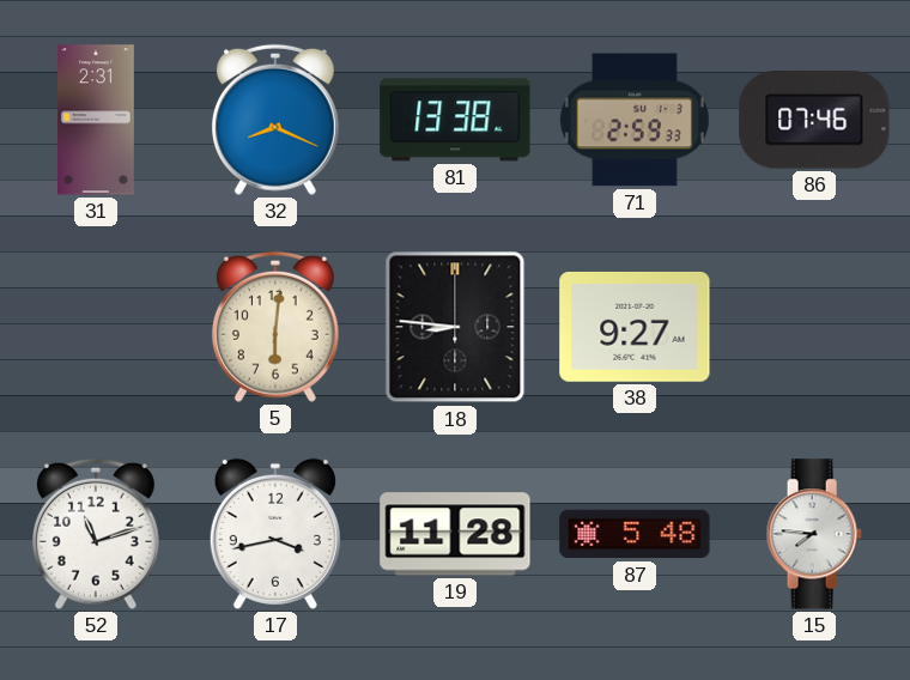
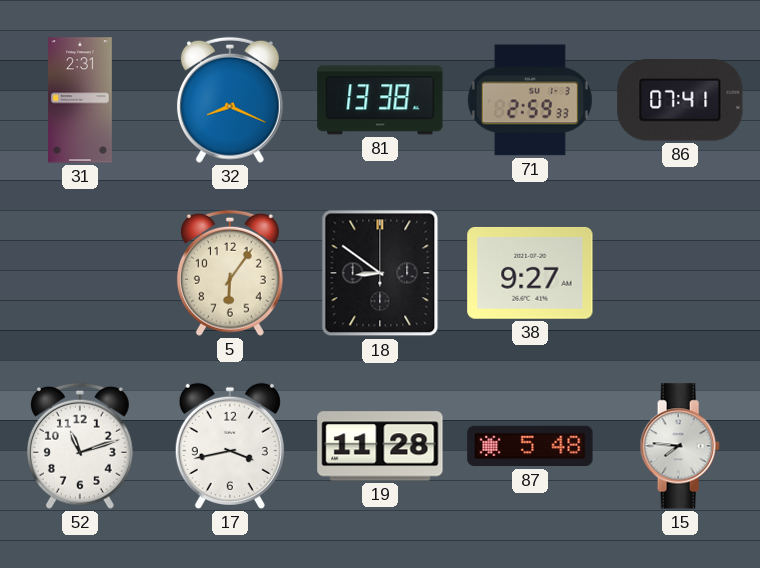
86: 07:46 -> 07:41 (680, 100)
5: 6:01 -> 6:06 (230, 273)
18: 8:46 -> 8:51 (380, 273)
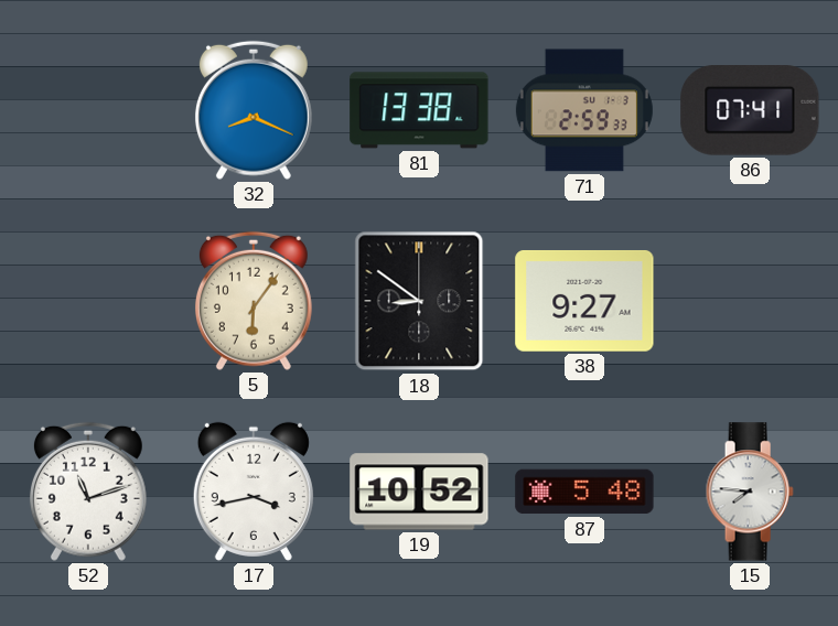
31: 2:31 -> none (80, 100)
19: 11:28 -> 10:52 (419, 492)
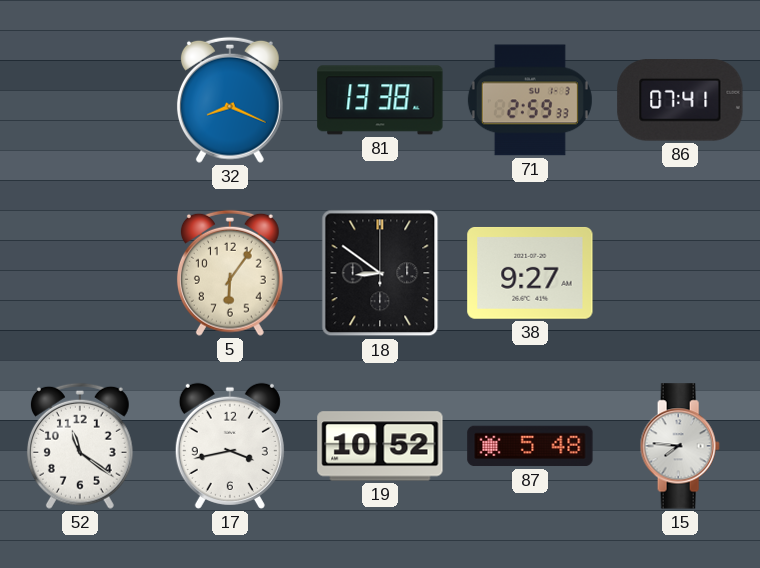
52: 11:12 -> 11:21 (80, 446)
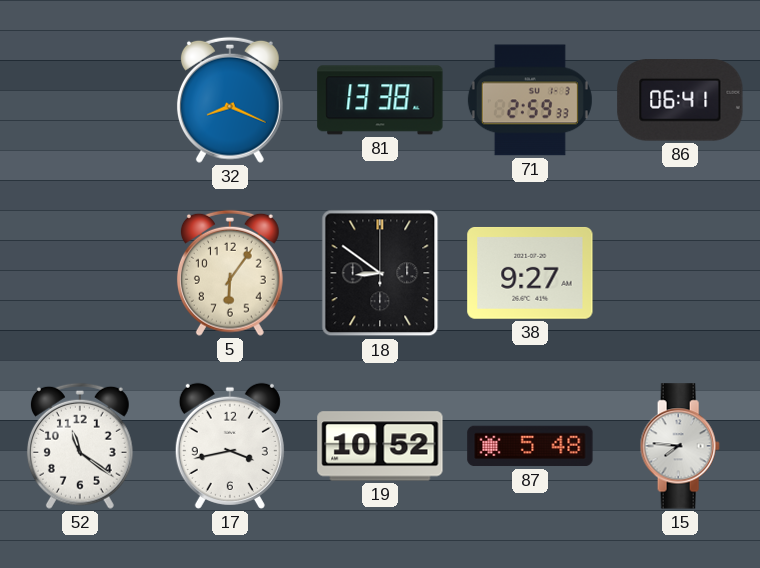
86: 07:41 -> 06:41 (680, 100)
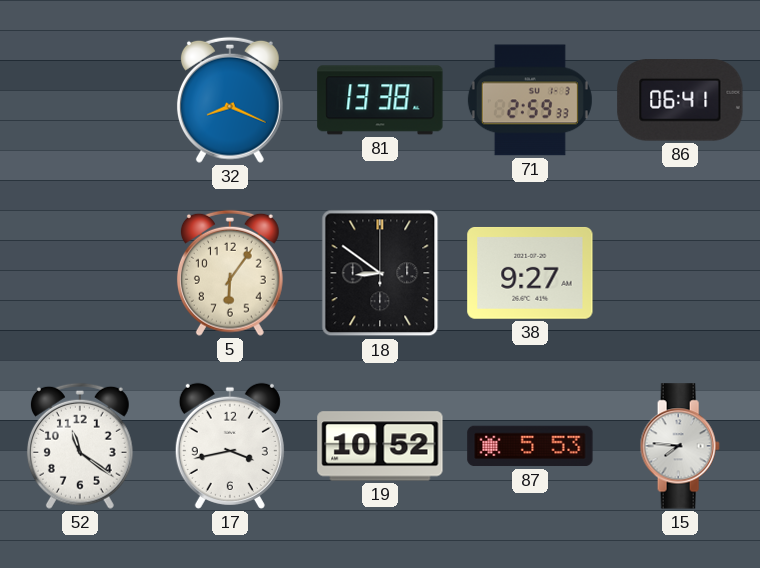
87: 5:48 -> 5:53 (530, 446)
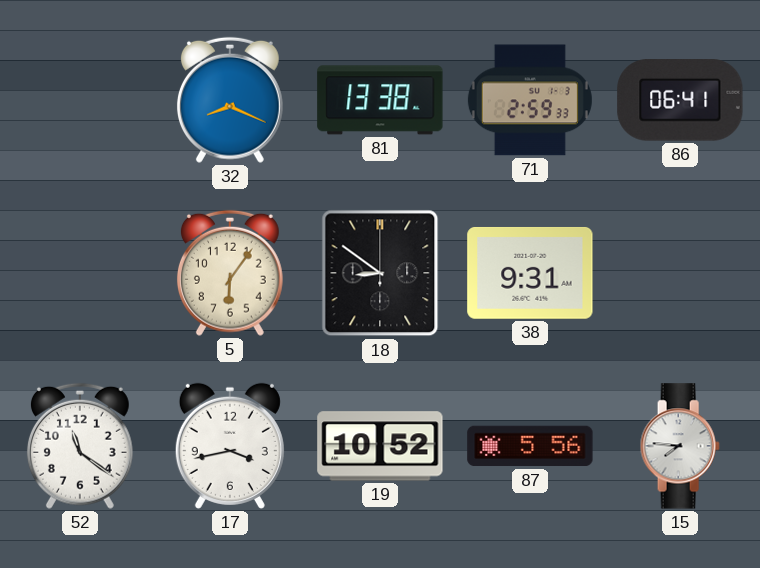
38: 9:27 -> 9:31 (530, 273)
87: 5:53 -> 5:56 (530, 446)
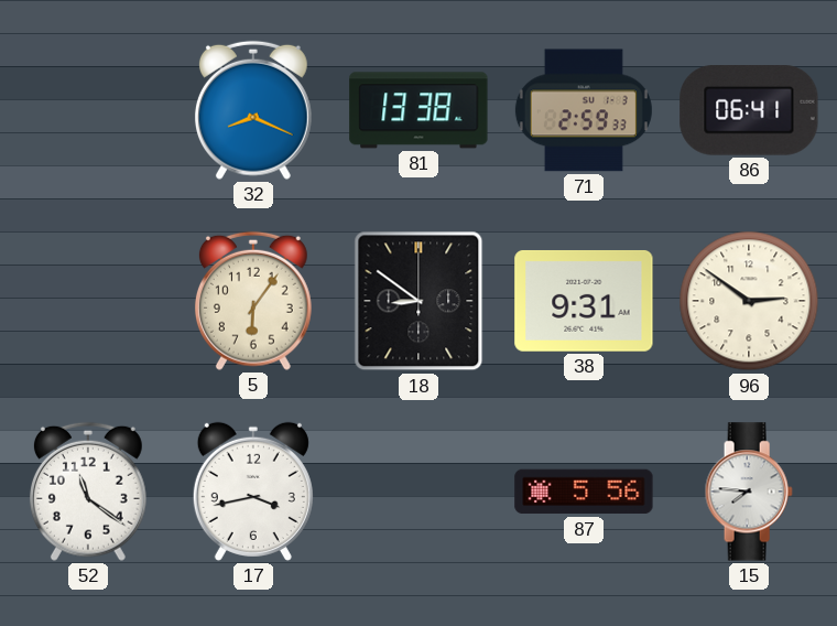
96: none -> 2:51 (749, 301)
19: 10:52 -> none (380, 446)
